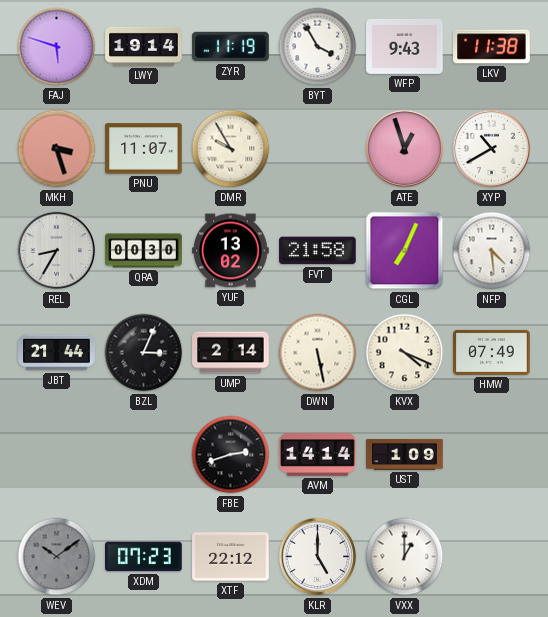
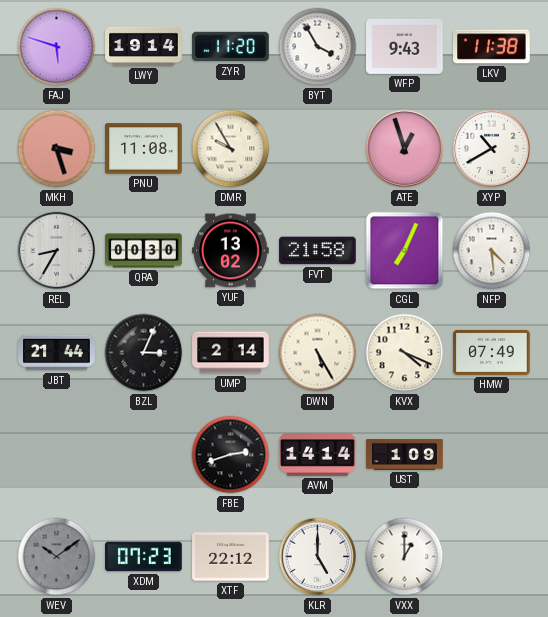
ZYR: 11:19 -> 11:20 (231, 47)
PNU: 11:07 -> 11:08 (144, 149)
DWN: 5:28 -> 5:25 (318, 353)
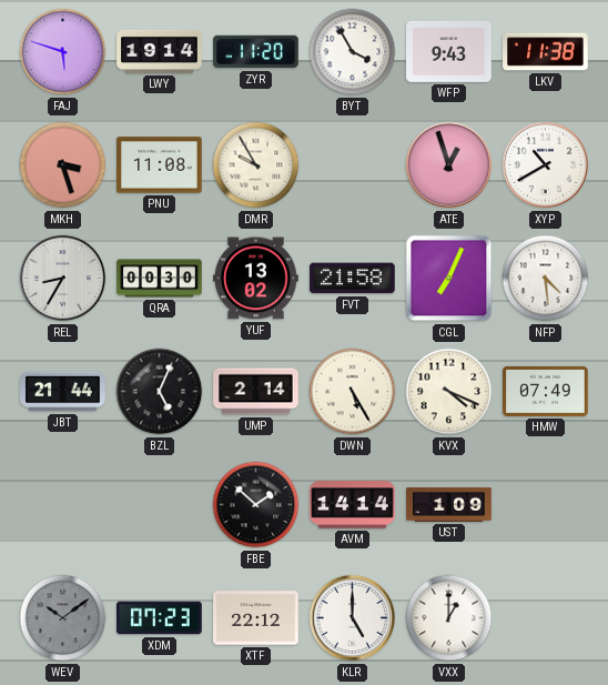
BZL: 3:04 -> 5:04 (160, 392)
FBE: 2:42 -> 1:52 (256, 505)
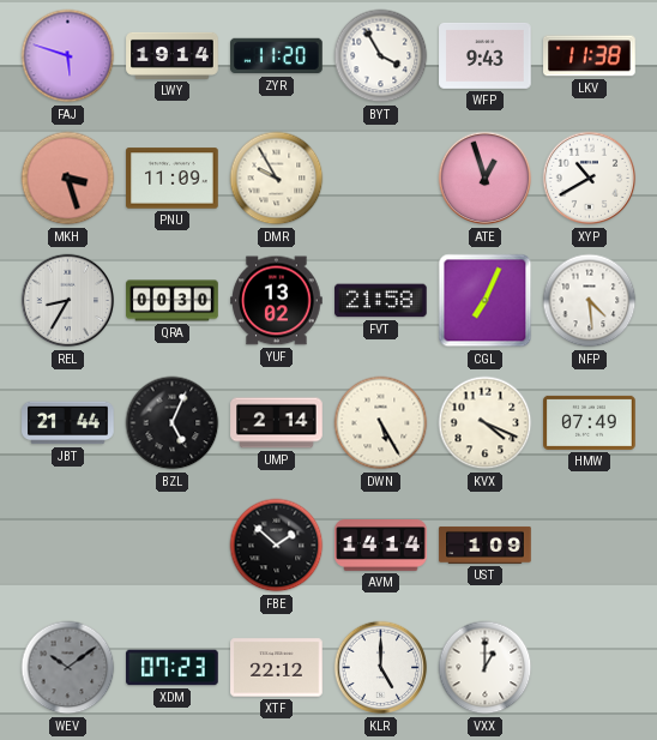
PNU: 11:08 -> 11:09 (173, 179)
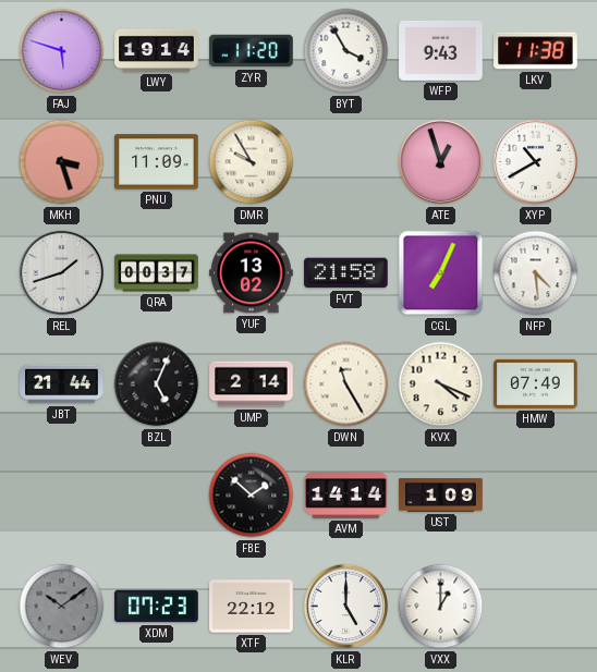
REL: 8:35 -> 1:42 (62, 273)
QRA: 00:30 -> 00:37 (157, 273)
DWN: 5:25 -> 11:25 (346, 384)
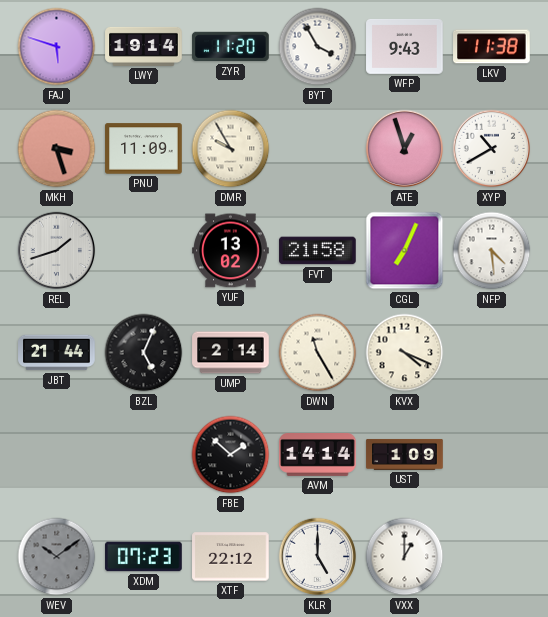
QRA: 00:37 -> none (157, 273)
HMW: 07:49 -> none (536, 383)
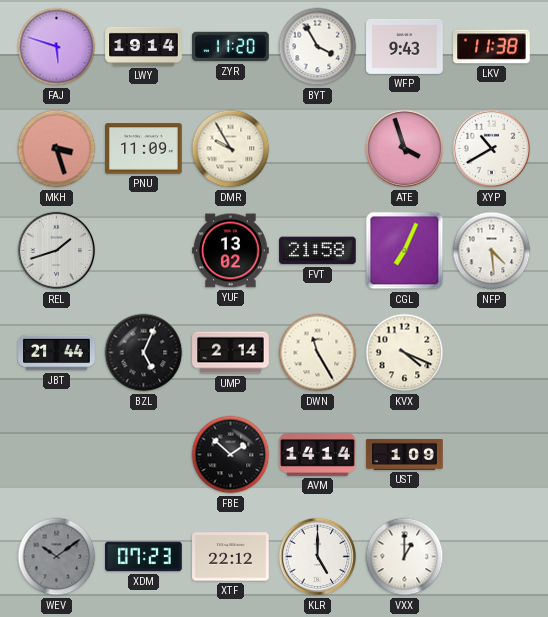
ATE: 12:57 -> 3:57 (405, 149)
